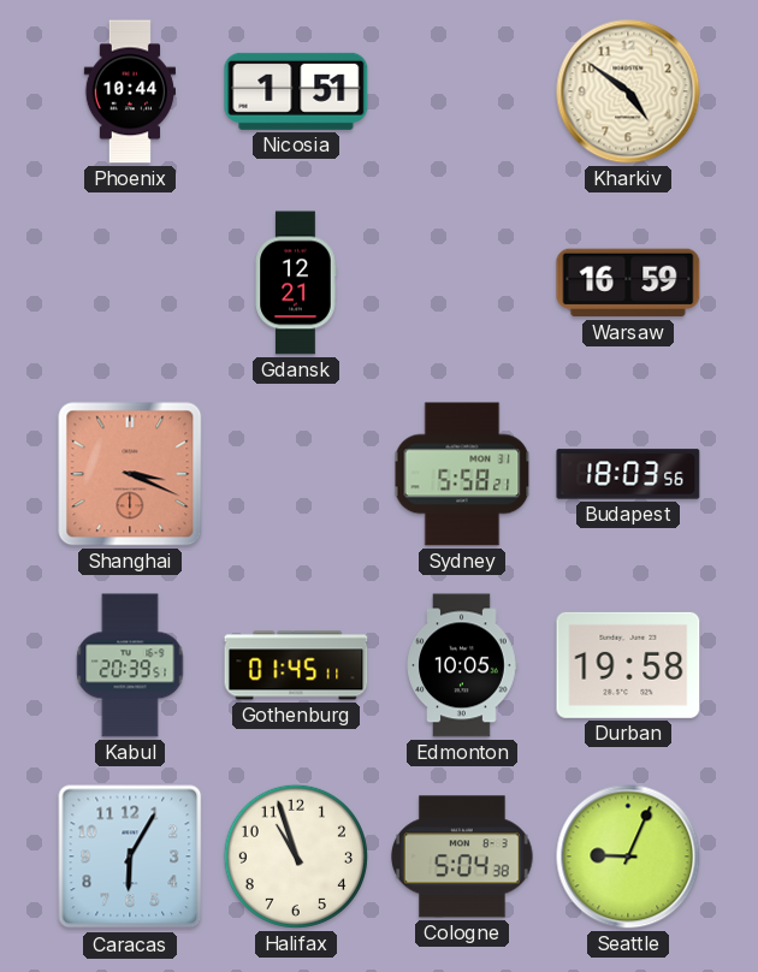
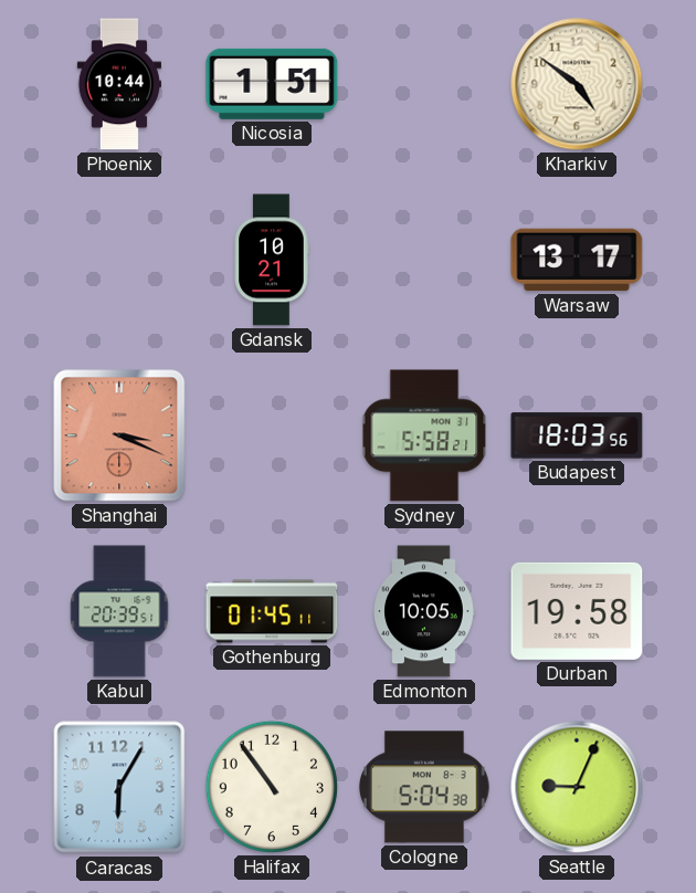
Gdansk: 12:21 -> 10:21 (272, 260)
Warsaw: 16:59 -> 13:17 (577, 260)
Halifax: 10:57 -> 10:54 (272, 787)
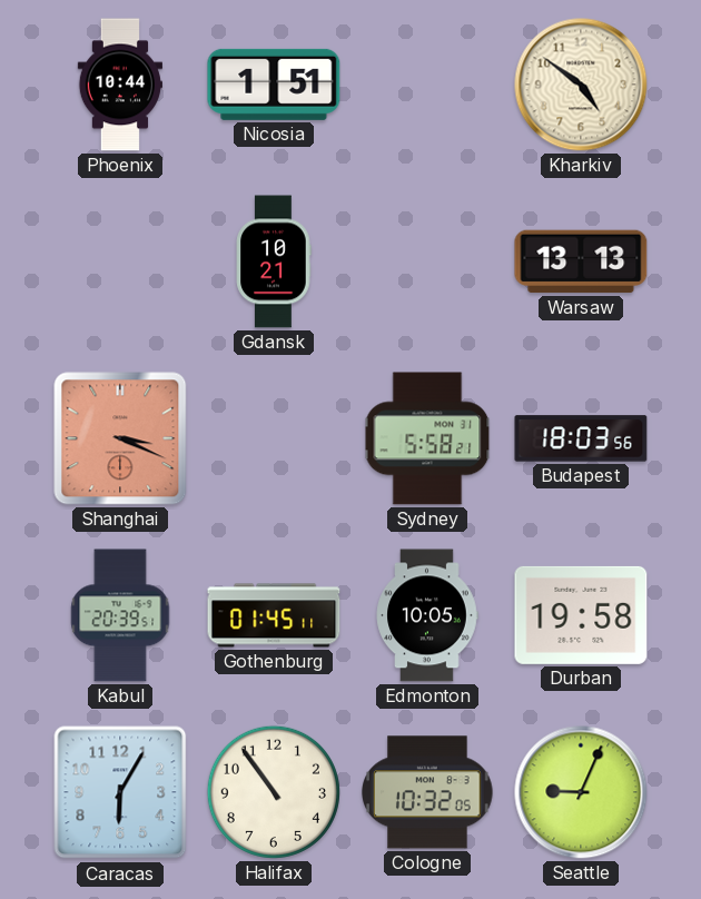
Warsaw: 13:17 -> 13:13 (581, 261)
Cologne: 5:04 -> 10:32 (427, 792)
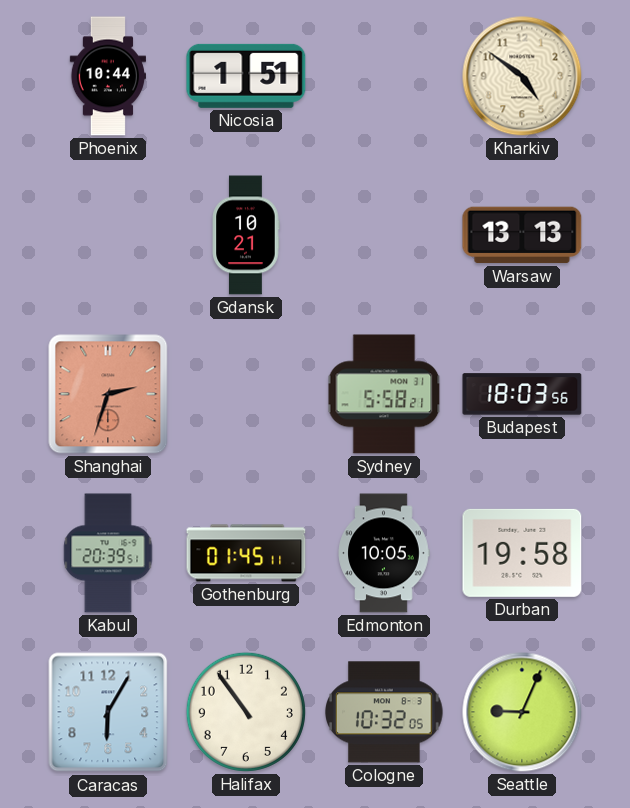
Shanghai: 3:19 -> 2:33 (108, 394)
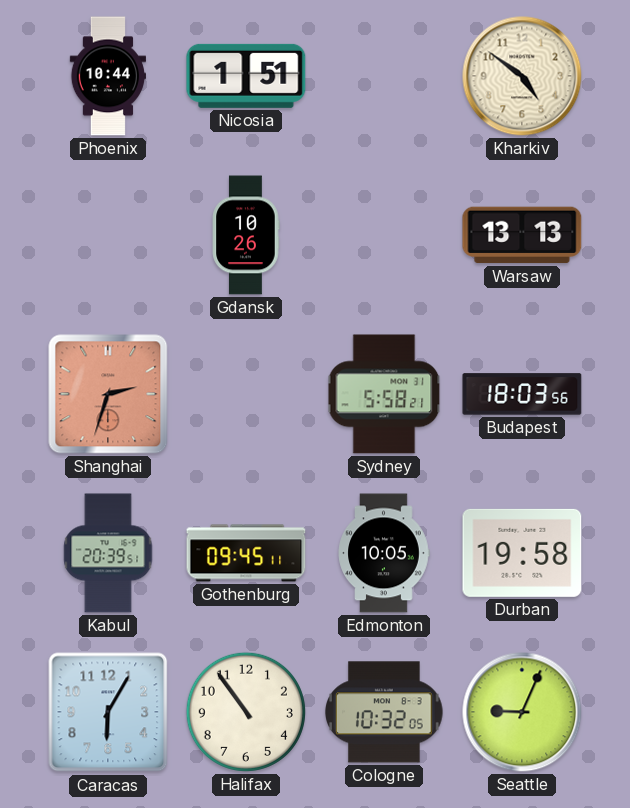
Gdansk: 10:21 -> 10:26 (246, 235)
Gothenburg: 01:45 -> 09:45 (246, 553)
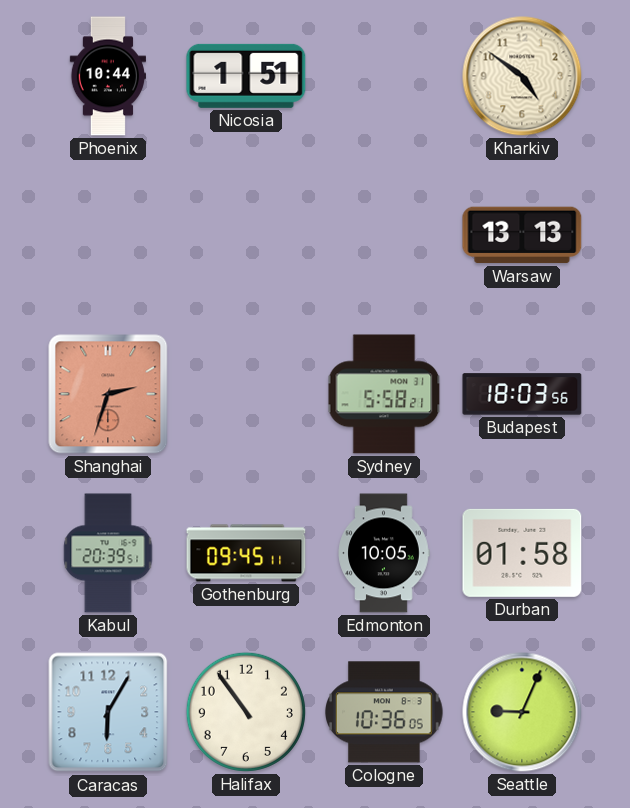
Gdansk: 10:26 -> none (246, 235)
Durban: 19:58 -> 01:58 (522, 553)
Cologne: 10:32 -> 10:36 (384, 712)
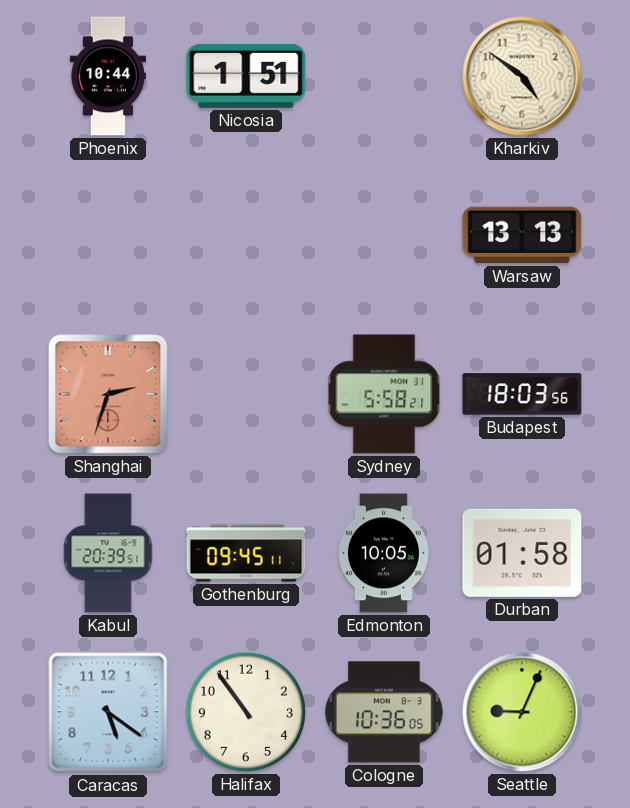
Caracas: 6:05 -> 5:21 (108, 712)
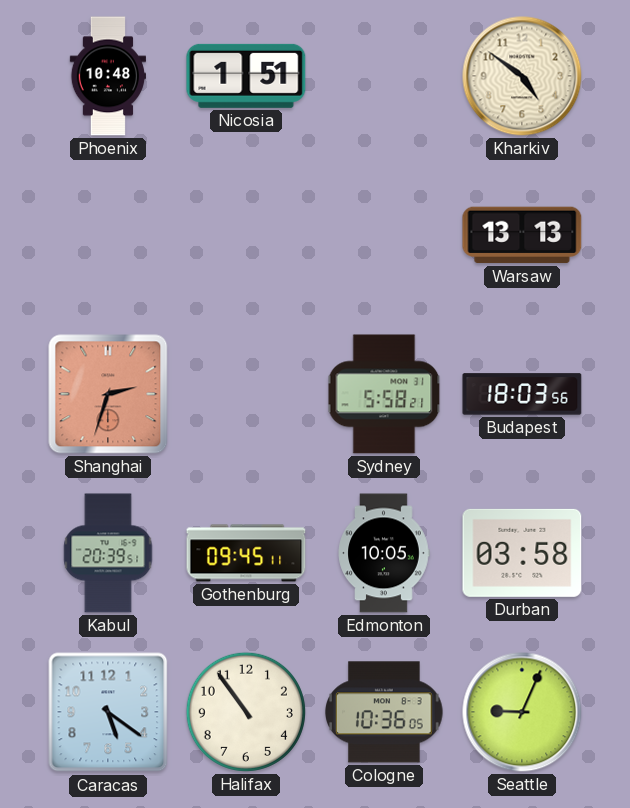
Phoenix: 10:44 -> 10:48 (107, 76)
Durban: 01:58 -> 03:58 (522, 553)
